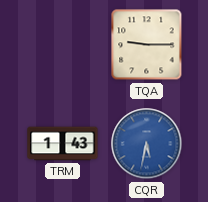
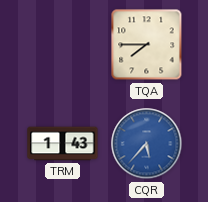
TQA: 9:15 -> 7:45 (147, 45)
CQR: 5:32 -> 5:37 (147, 144)
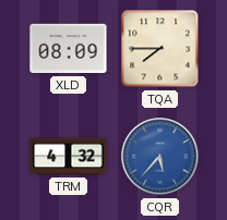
XLD: none -> 08:09 (69, 49)
TRM: 1:43 -> 4:32 (69, 157)
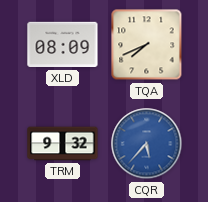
TQA: 7:45 -> 7:41 (147, 45)
TRM: 4:32 -> 9:32 (63, 144)
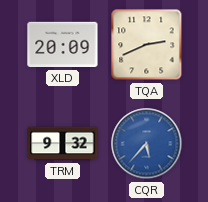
XLD: 08:09 -> 20:09 (63, 45)
TQA: 7:41 -> 2:41 (147, 45)
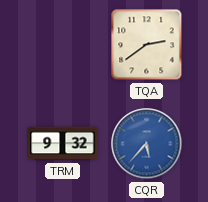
XLD: 20:09 -> none (63, 45)
TQA: 2:41 -> 2:39 (147, 45)
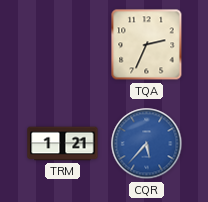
TQA: 2:39 -> 2:34 (147, 45)
TRM: 9:32 -> 1:21 (63, 144)
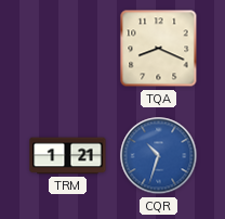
TQA: 2:34 -> 8:19 (159, 49)
CQR: 5:37 -> 10:33 (159, 156)
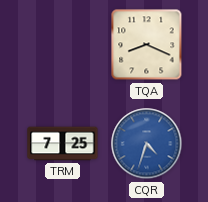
TRM: 1:21 -> 7:25 (63, 144)
CQR: 10:33 -> 4:33 (147, 144)
